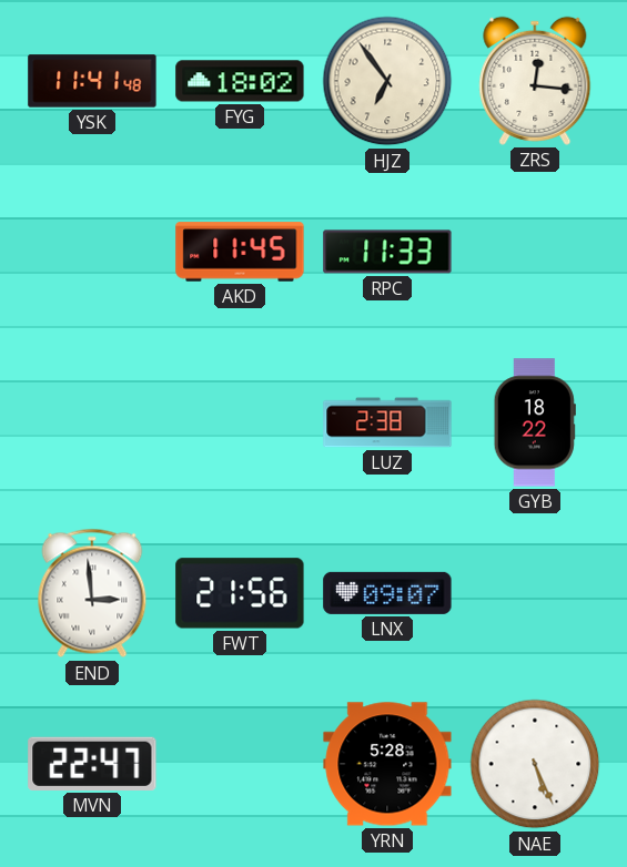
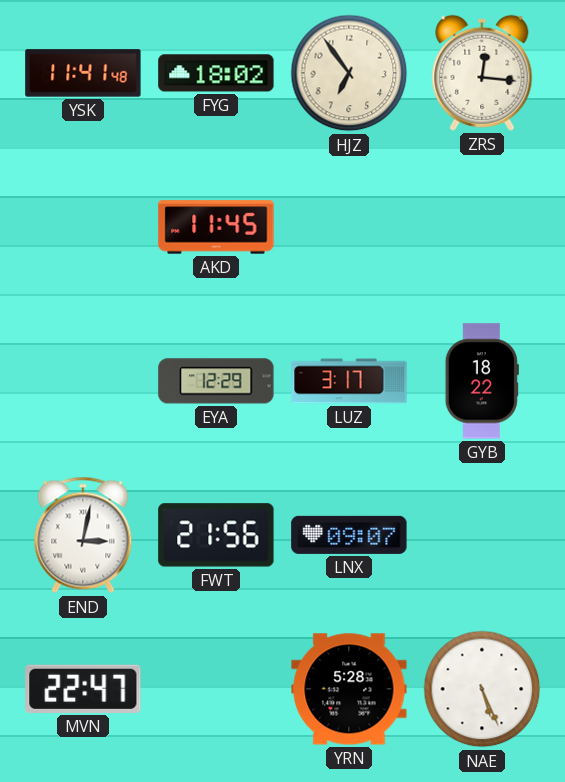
RPC: 11:33 -> none (387, 252)
EYA: none -> 12:29 (216, 381)
LUZ: 2:38 -> 3:17 (349, 381)
END: 2:59 -> 3:02 (83, 535)
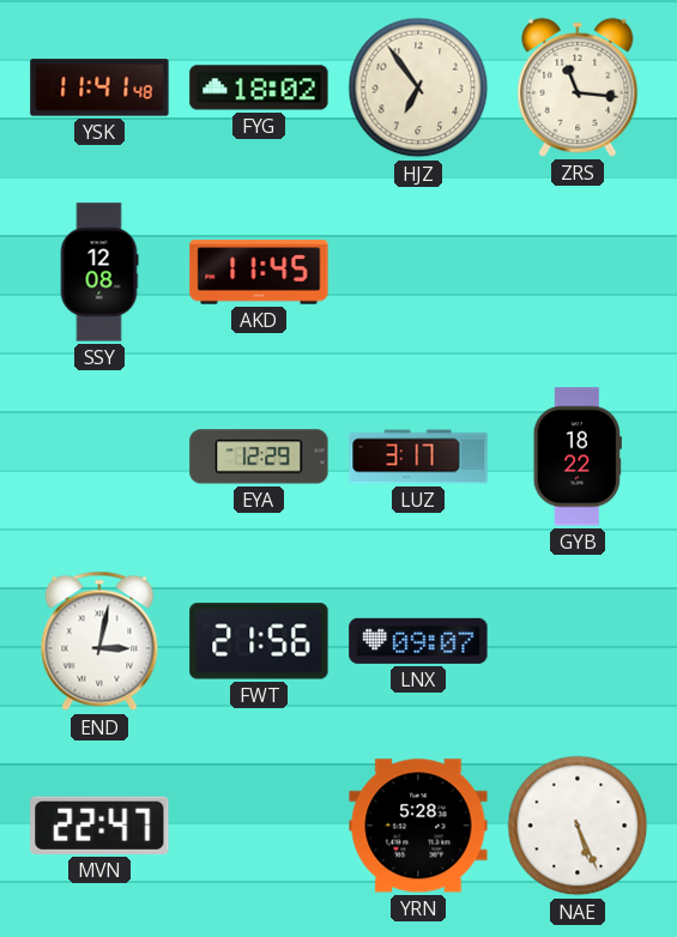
ZRS: 12:16 -> 11:16 (578, 87)
SSY: none -> 12:08 (99, 272)
